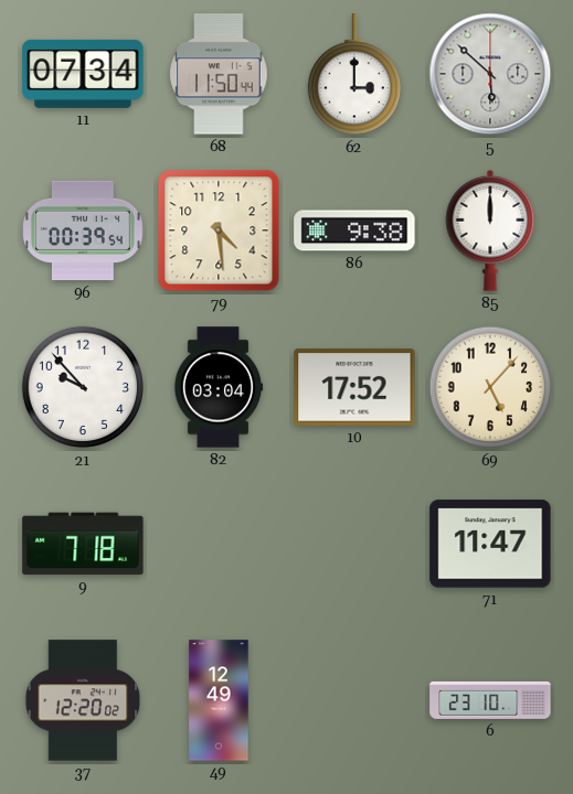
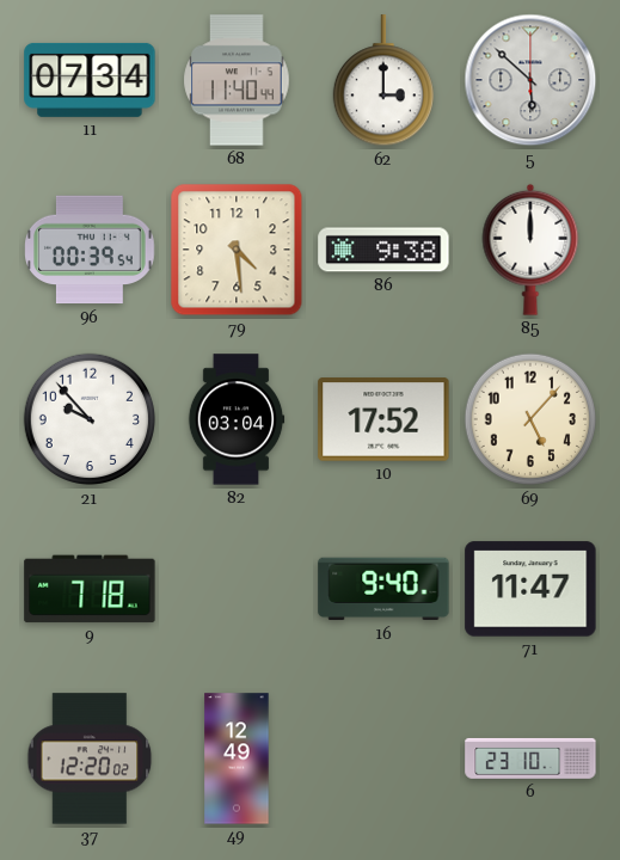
68: 11:50 -> 11:40 (237, 80)
16: none -> 9:40 (383, 589)
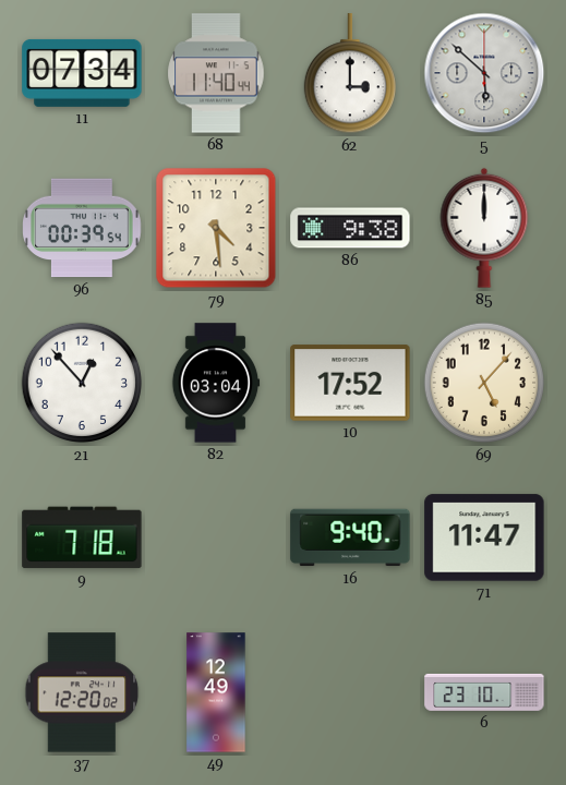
21: 9:53 -> 12:53 (82, 383)
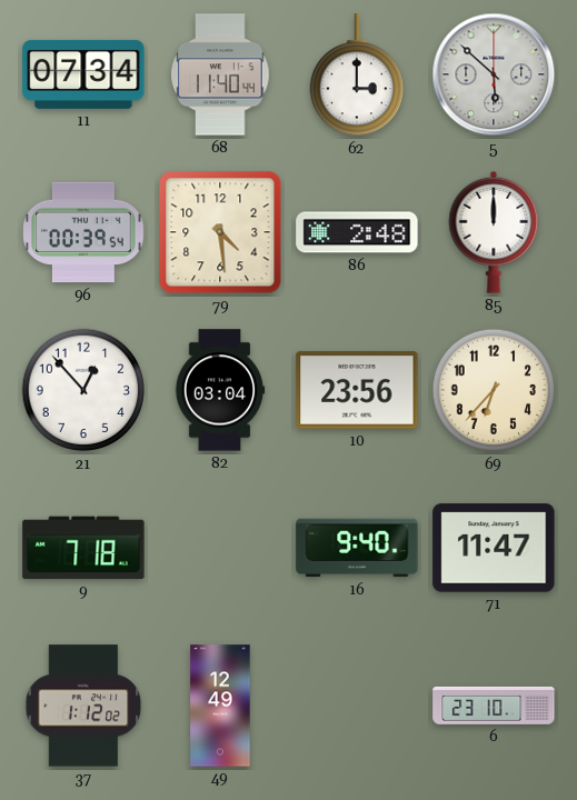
86: 9:38 -> 2:48 (357, 232)
10: 17:52 -> 23:56 (357, 390)
69: 5:07 -> 6:37 (494, 390)
37: 12:20 -> 1:12 (83, 706)
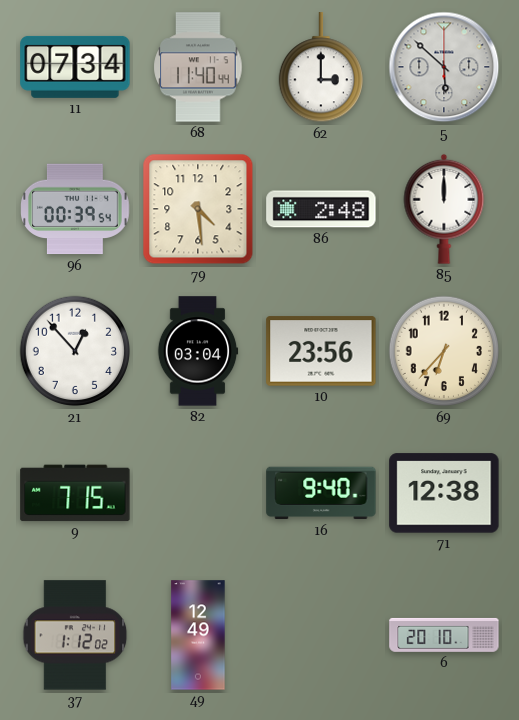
9: 7:18 -> 7:15 (75, 493)
71: 11:47 -> 12:38 (444, 493)
6: 23:10 -> 20:10 (444, 635)
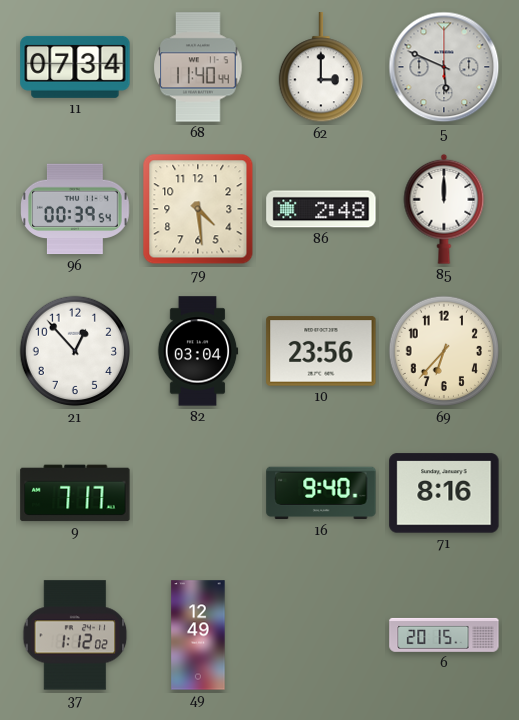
5: 5:52 -> 5:49 (444, 67)
9: 7:15 -> 7:17 (75, 493)
71: 12:38 -> 8:16 (444, 493)
6: 20:10 -> 20:15 (444, 635)
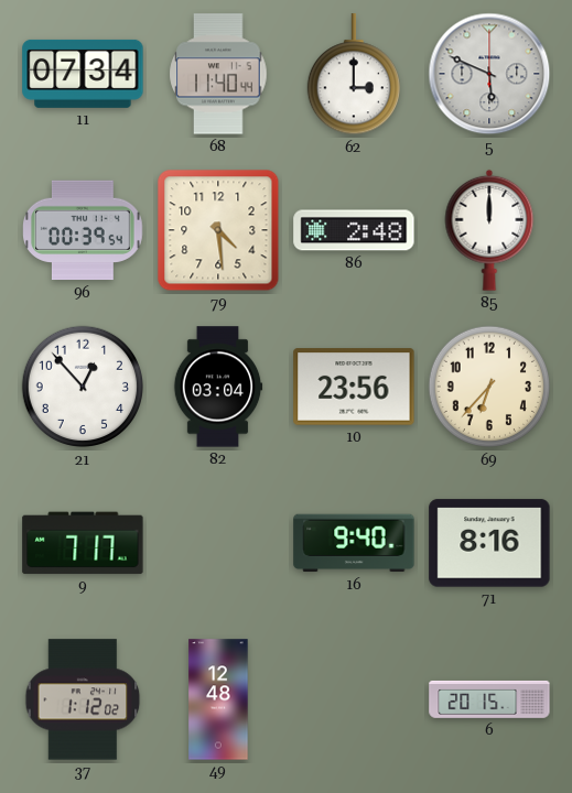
49: 12:49 -> 12:48 (218, 699)
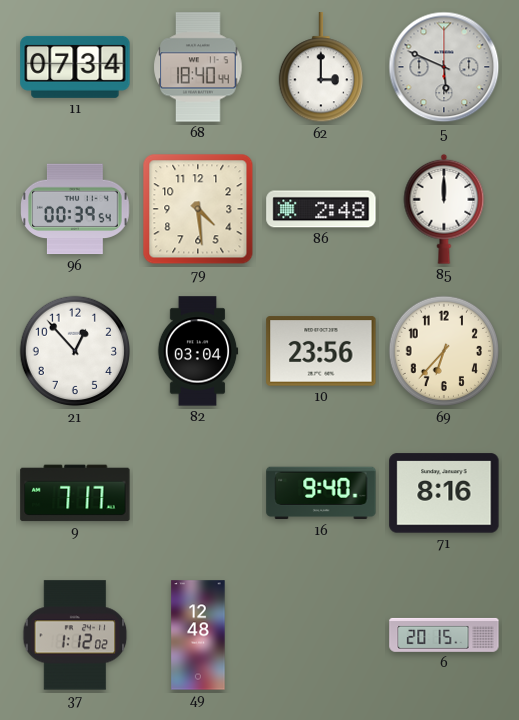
68: 11:40 -> 18:40 (198, 67)
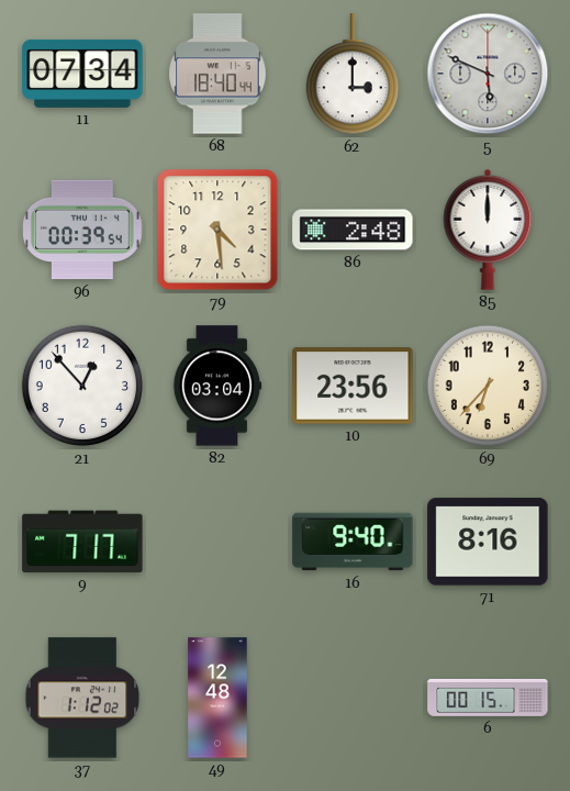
6: 20:15 -> 00:15 (488, 698)
